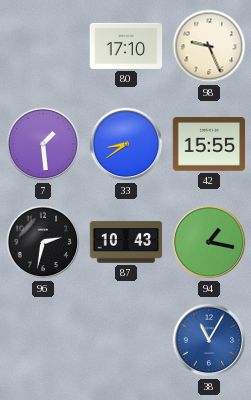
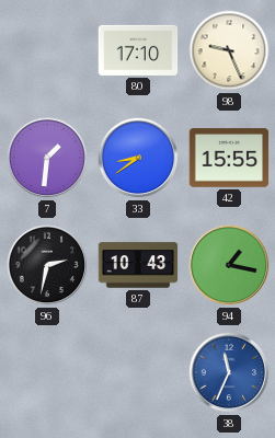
7: 1:29 -> 1:31 (47, 158)
38: 11:05 -> 11:34 (229, 372)
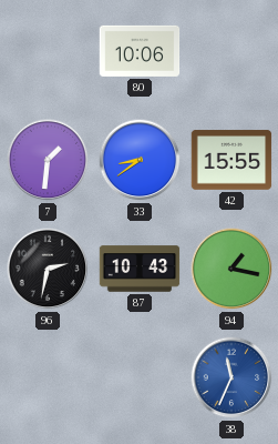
80: 17:10 -> 10:06 (140, 51)
98: 9:26 -> none (229, 50)
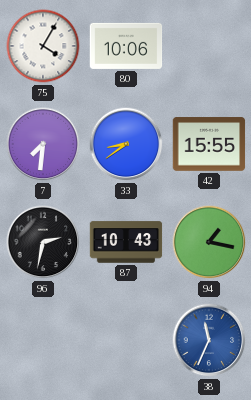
75: none -> 4:05 (43, 46)
7: 1:31 -> 7:31 (43, 144)
